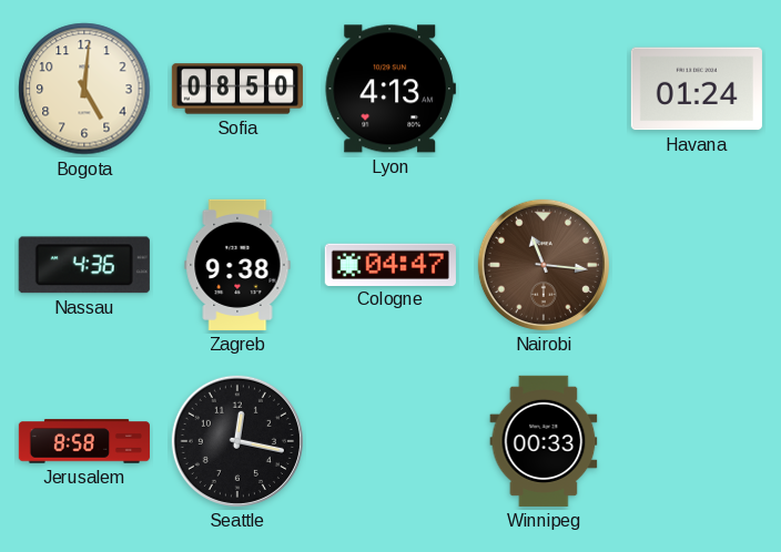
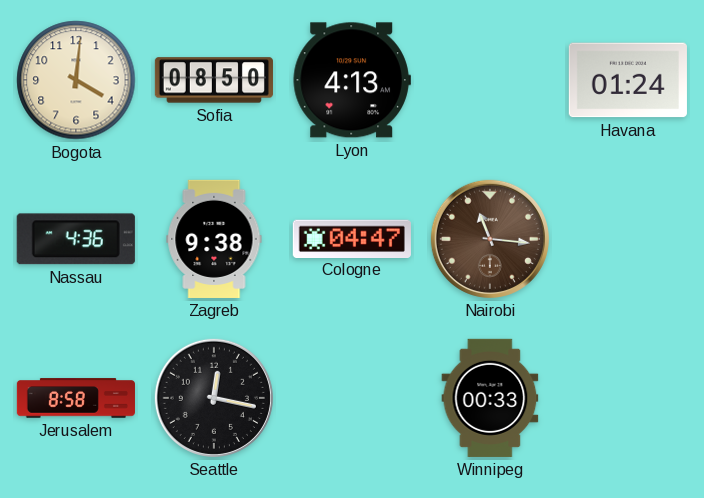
Bogota: 5:01 -> 4:01 (76, 80)
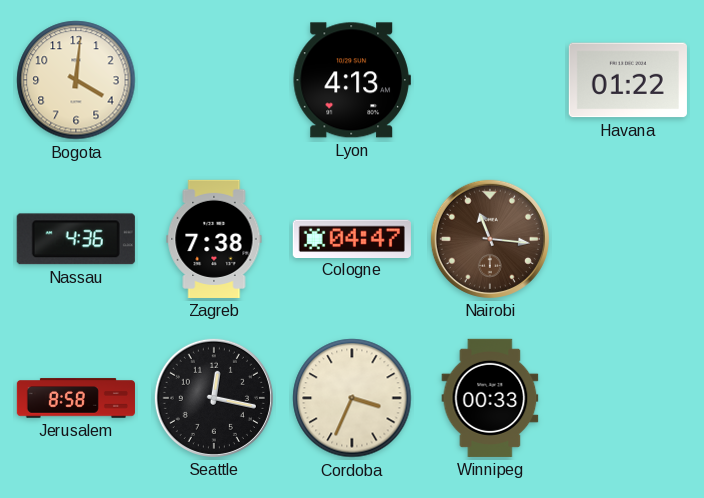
Sofia: 08:50 -> none (214, 80)
Havana: 01:24 -> 01:22 (628, 80)
Zagreb: 9:38 -> 7:38 (214, 239)
Cordoba: none -> 3:34 (352, 398)
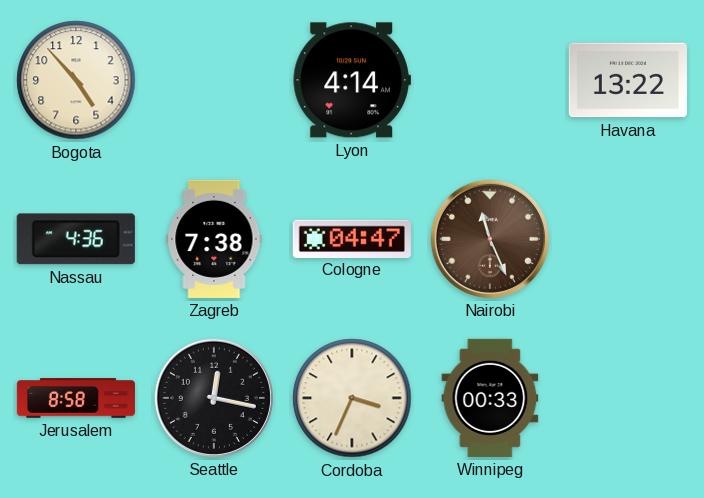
Bogota: 4:01 -> 4:53 (76, 80)
Lyon: 4:13 -> 4:14 (352, 80)
Havana: 01:22 -> 13:22 (628, 80)
Nairobi: 11:16 -> 11:26 (490, 239)
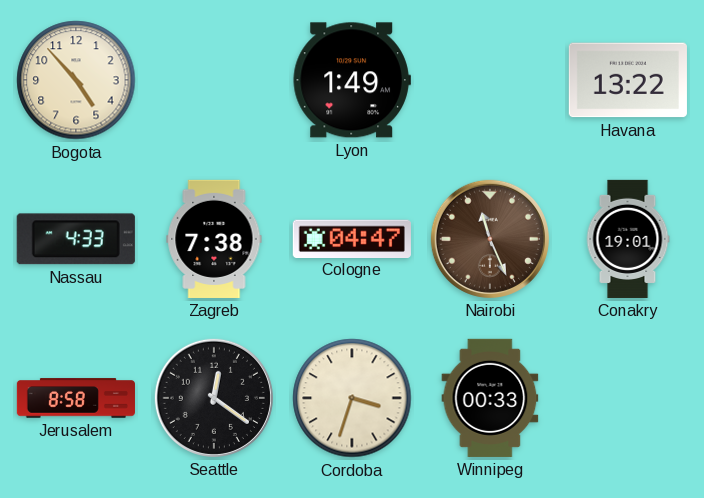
Lyon: 4:14 -> 1:49 (352, 80)
Nassau: 4:36 -> 4:33 (76, 239)
Conakry: none -> 19:01 (628, 239)
Seattle: 12:17 -> 12:21 (214, 398)
Cordoba: 3:34 -> 3:33 (352, 398)
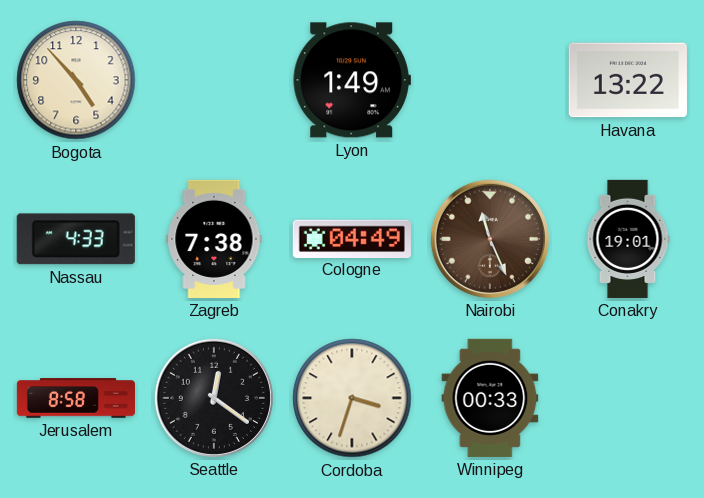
Cologne: 04:47 -> 04:49 (352, 238)
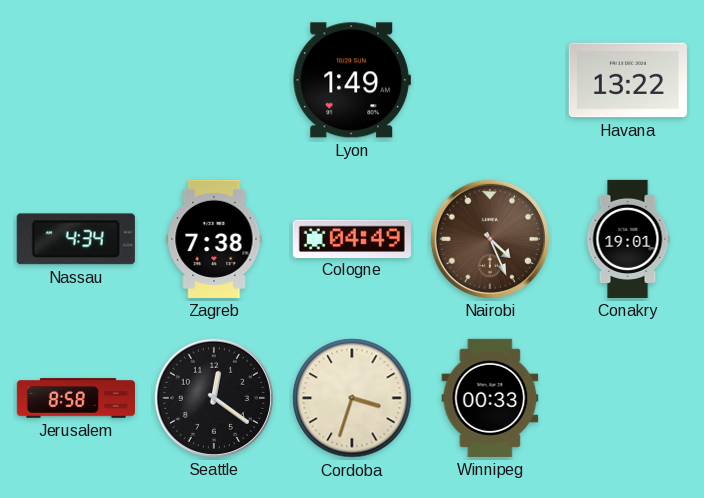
Bogota: 4:53 -> none (76, 80)
Nassau: 4:33 -> 4:34 (76, 239)
Nairobi: 11:26 -> 4:26 (490, 239)
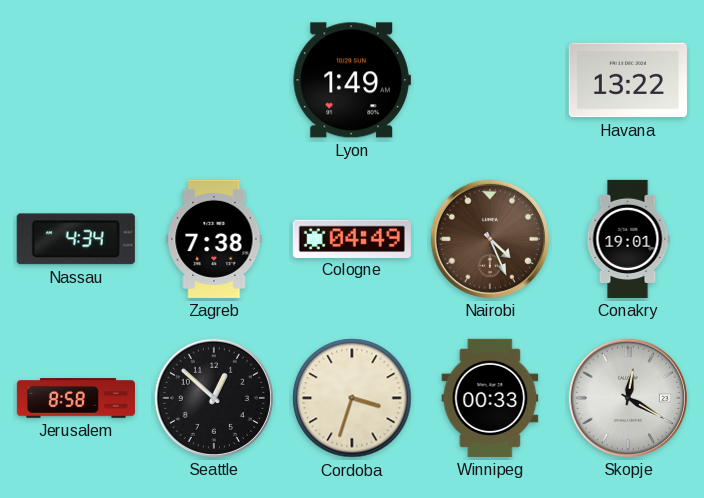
Seattle: 12:21 -> 12:52 (214, 398)
Skopje: none -> 12:20 (628, 398)
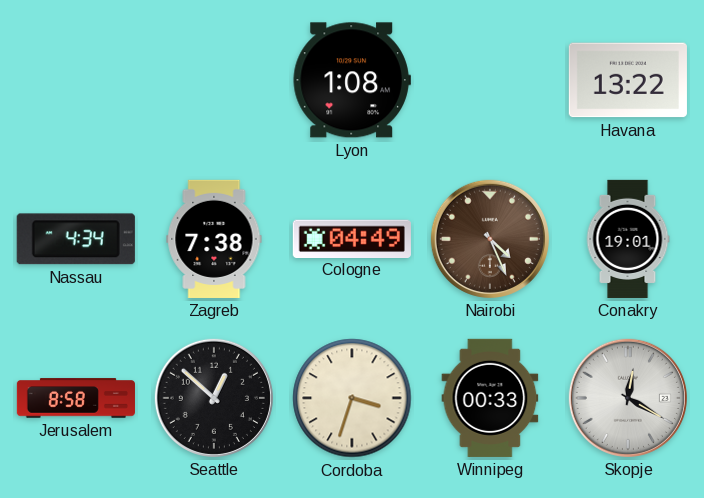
Lyon: 1:49 -> 1:08 (352, 80)
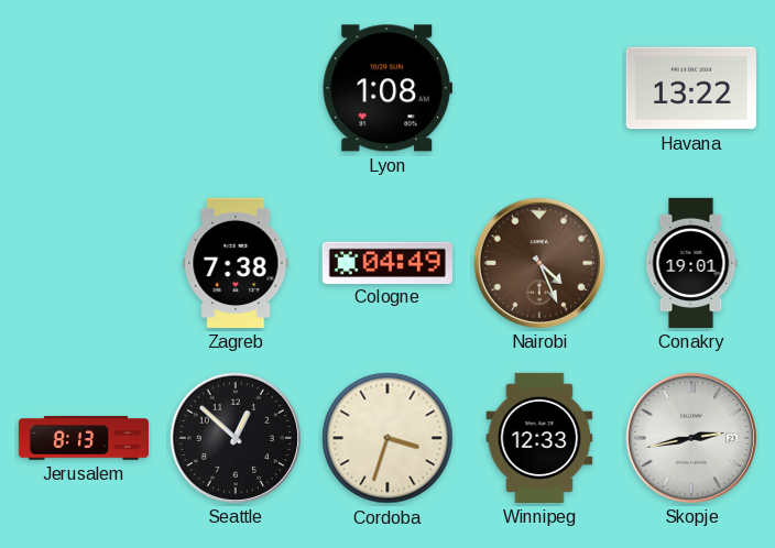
Nassau: 4:34 -> none (76, 239)
Jerusalem: 8:58 -> 8:13 (84, 438)
Winnipeg: 00:33 -> 12:33 (539, 438)
Skopje: 12:20 -> 2:43 (691, 438)
